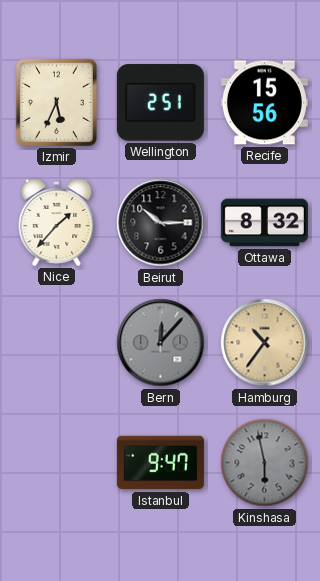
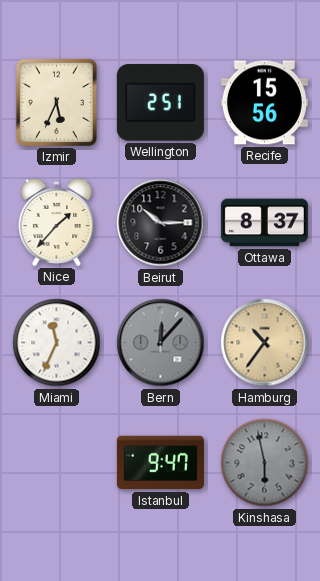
Ottawa: 8:32 -> 8:37 (264, 223)
Miami: none -> 11:34 (57, 343)
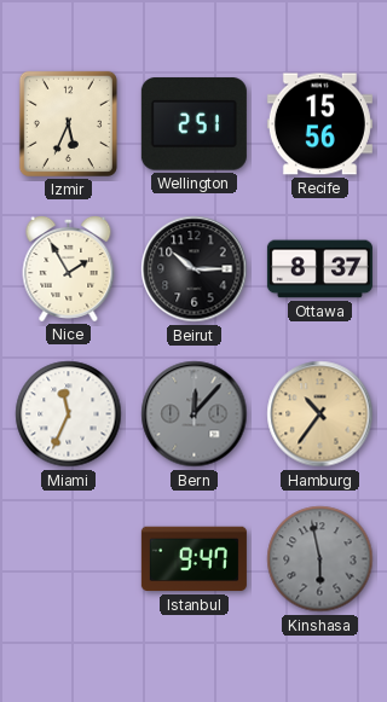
Nice: 1:37 -> 1:55 (69, 268)
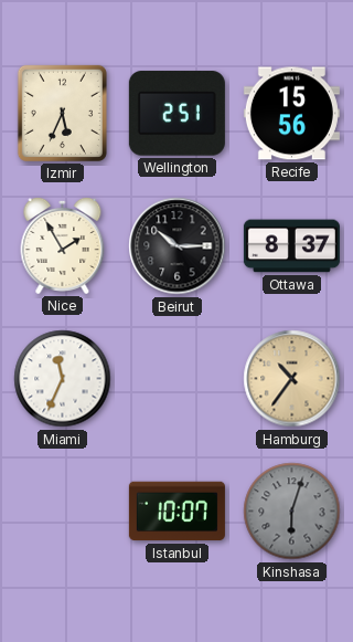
Bern: 12:07 -> none (195, 414)
Istanbul: 9:47 -> 10:07 (176, 512)
Kinshasa: 5:58 -> 6:03 (292, 512)
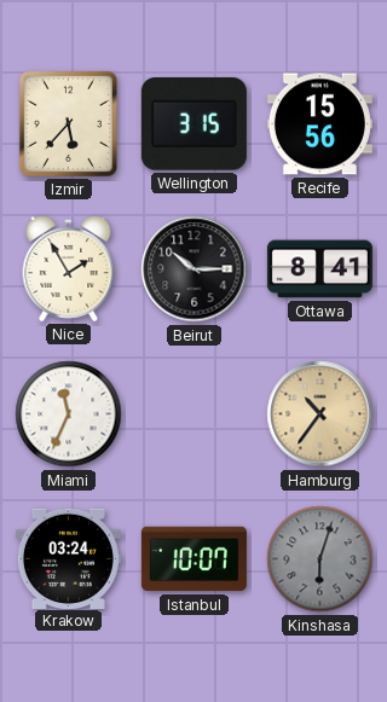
Izmir: 5:34 -> 5:37 (68, 123)
Wellington: 2:51 -> 3:15 (193, 124)
Ottawa: 8:37 -> 8:41 (319, 269)
Krakow: none -> 03:24 (68, 558)
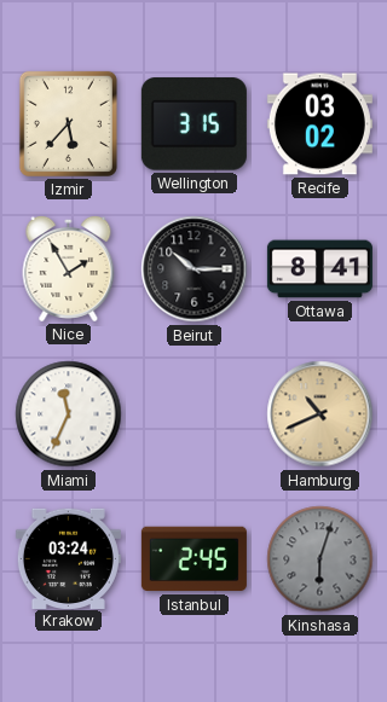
Recife: 15:56 -> 03:02 (319, 124)
Hamburg: 10:36 -> 10:41 (320, 414)
Istanbul: 10:07 -> 2:45 (193, 559)
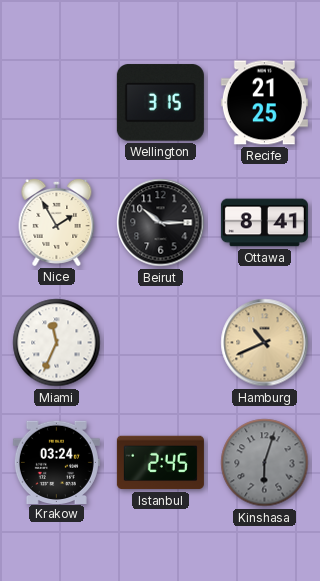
Izmir: 5:37 -> none (68, 123)
Recife: 03:02 -> 21:25 (264, 103)
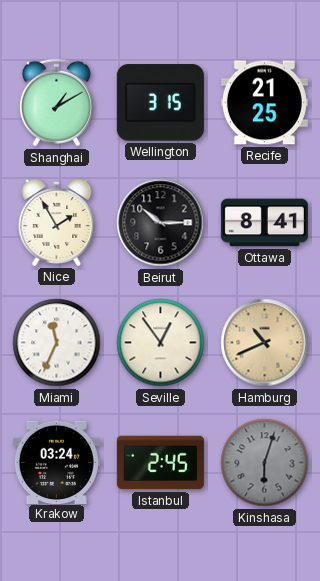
Shanghai: none -> 1:10 (56, 103)
Seville: none -> 12:54 (161, 343)
